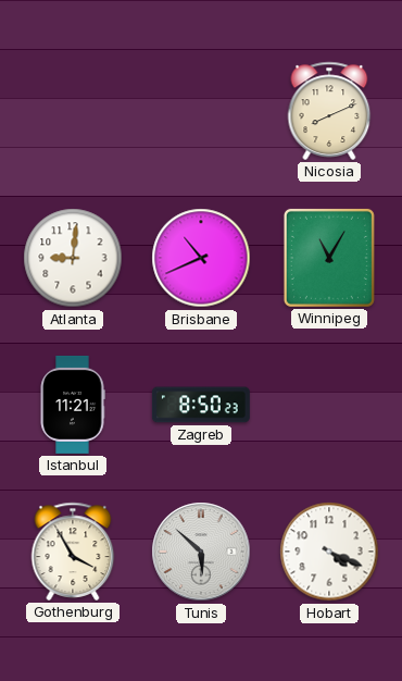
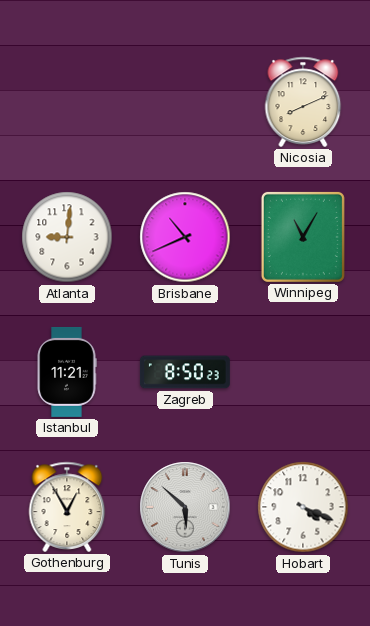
Gothenburg: 3:55 -> 12:55 (67, 507)
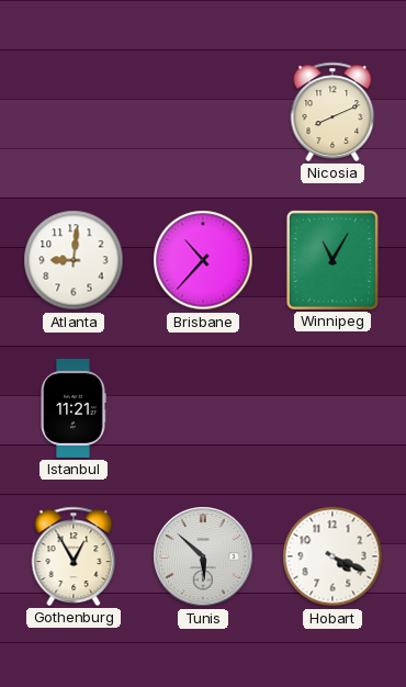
Brisbane: 10:41 -> 10:37 (203, 260)
Zagreb: 8:50 -> none (185, 372)
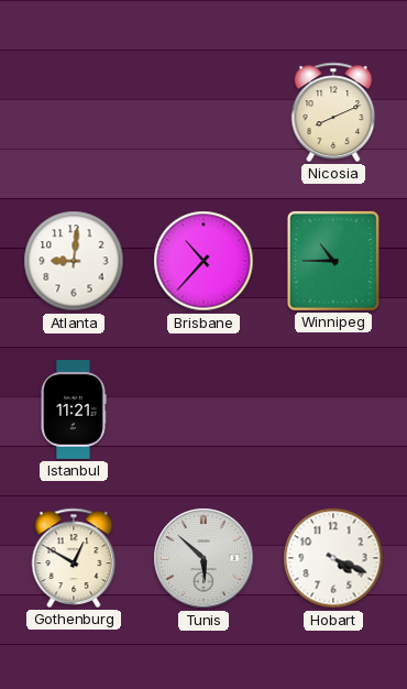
Winnipeg: 11:05 -> 10:45 (333, 261)
Gothenburg: 12:55 -> 12:50 (74, 558)
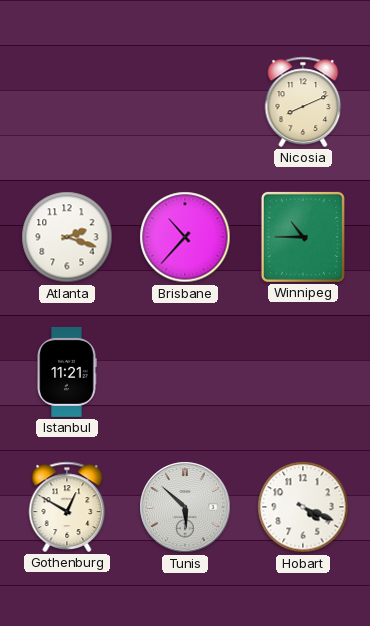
Atlanta: 9:01 -> 2:18 (67, 237)
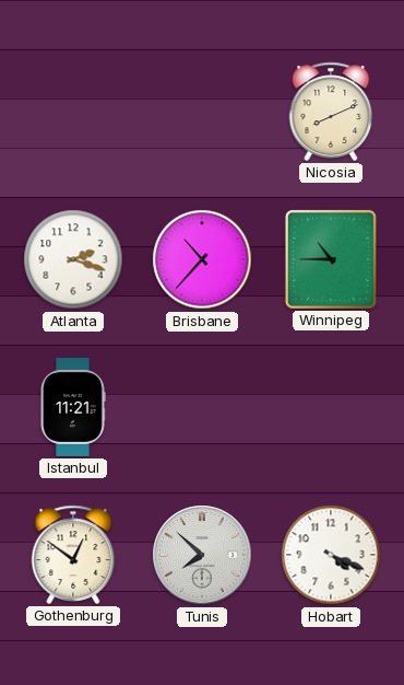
Gothenburg: 12:50 -> 12:51 (73, 555)
Tunis: 5:52 -> 7:52 (202, 555)
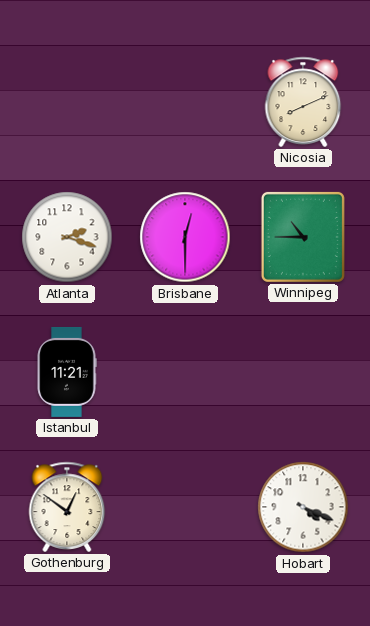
Brisbane: 10:37 -> 12:30 (185, 237)
Tunis: 7:52 -> none (202, 555)
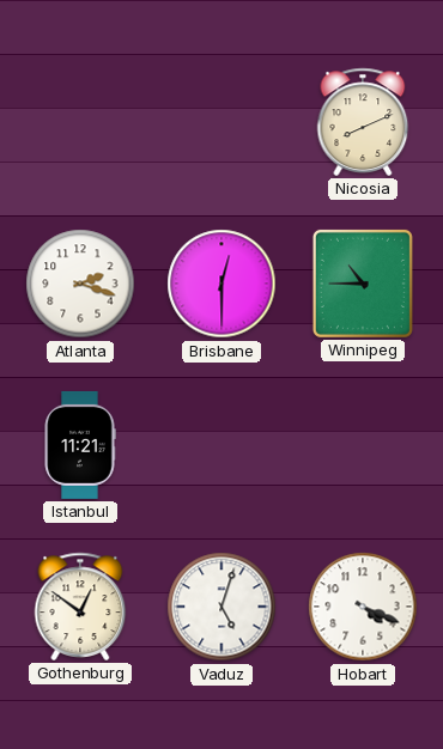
Vaduz: none -> 5:03 (221, 607)
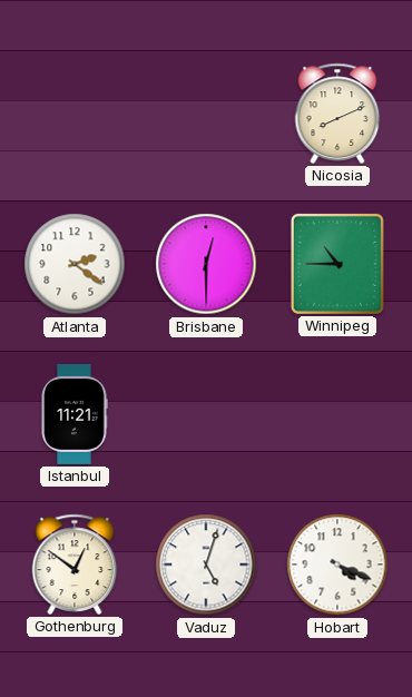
Atlanta: 2:18 -> 2:21 (75, 264)
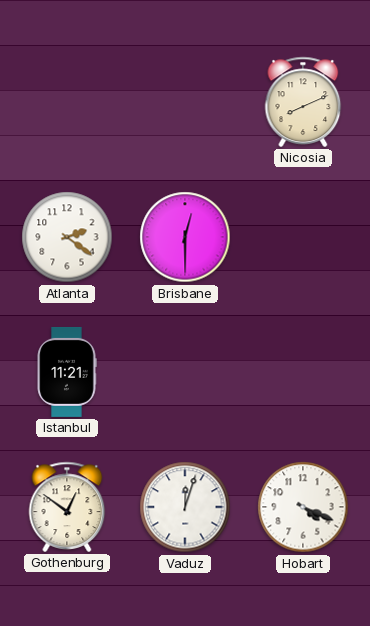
Winnipeg: 10:45 -> none (337, 264)
Vaduz: 5:03 -> 12:03 (185, 507)
